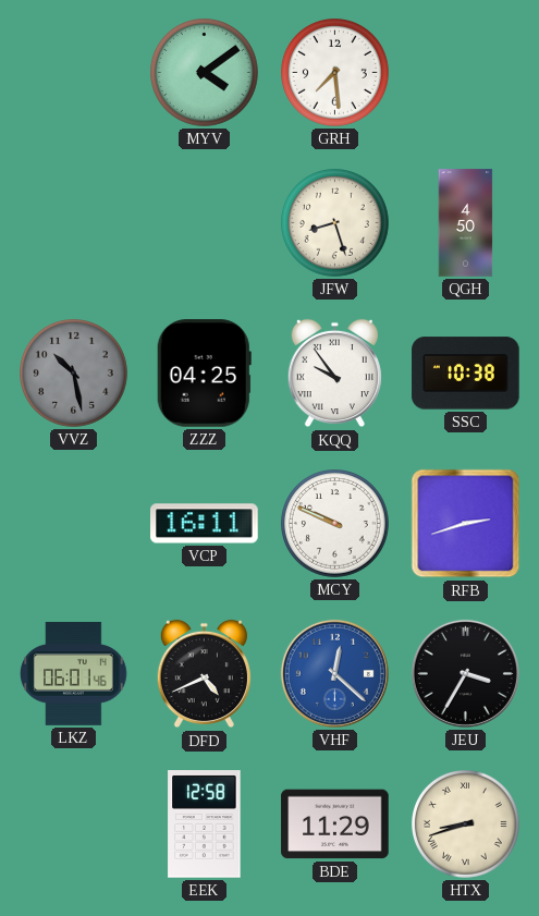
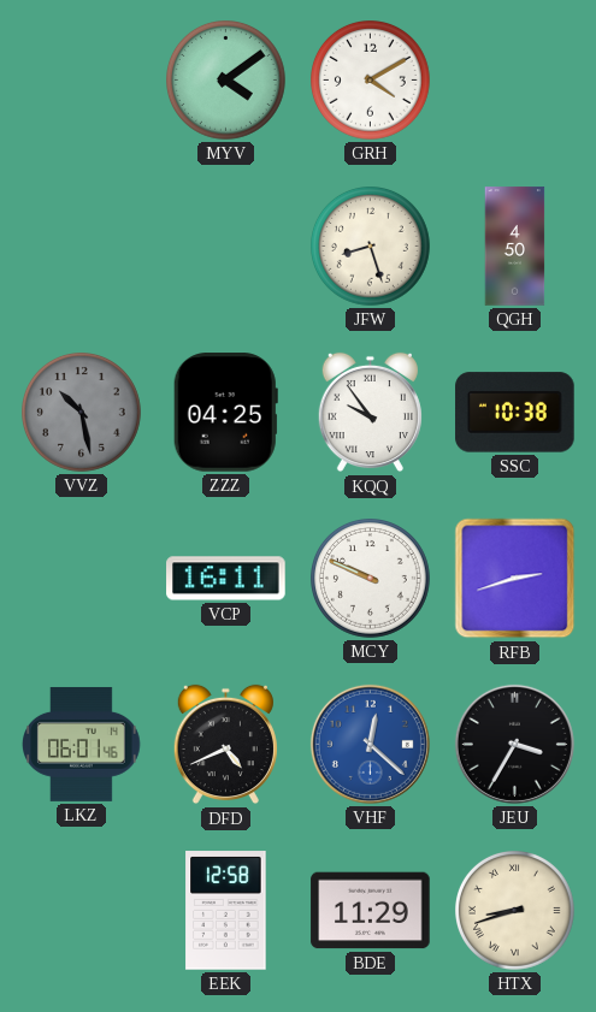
GRH: 7:29 -> 4:10 (371, 81)
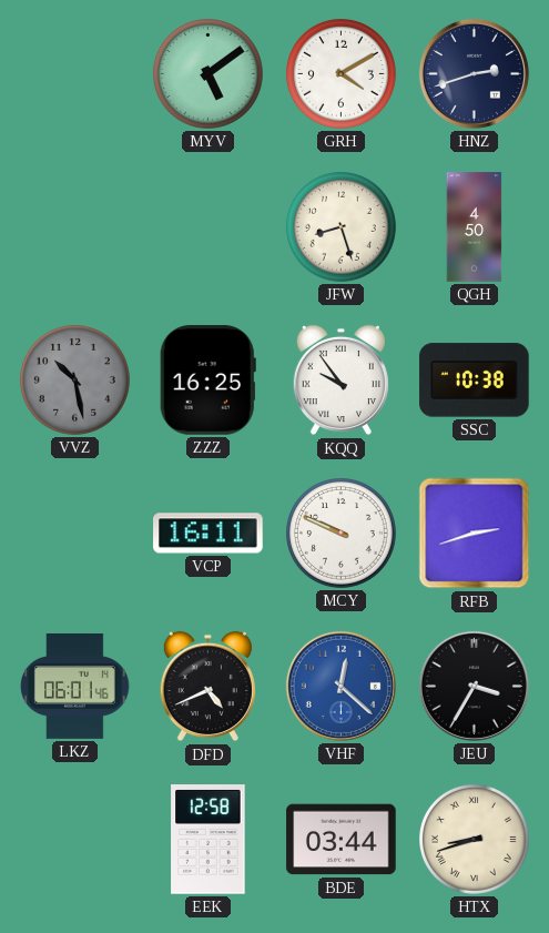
MYV: 4:09 -> 5:09 (209, 74)
HNZ: none -> 2:42 (474, 73)
ZZZ: 04:25 -> 16:25 (207, 381)
BDE: 11:29 -> 03:44 (342, 840)
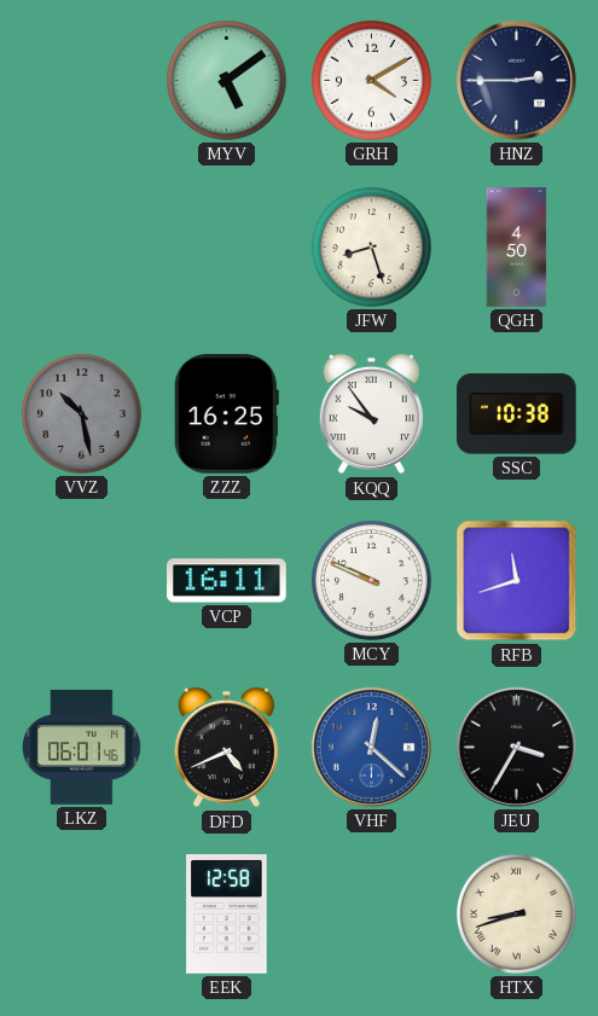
HNZ: 2:42 -> 2:45 (516, 80)
RFB: 2:42 -> 11:42 (517, 581)
BDE: 03:44 -> none (342, 840)
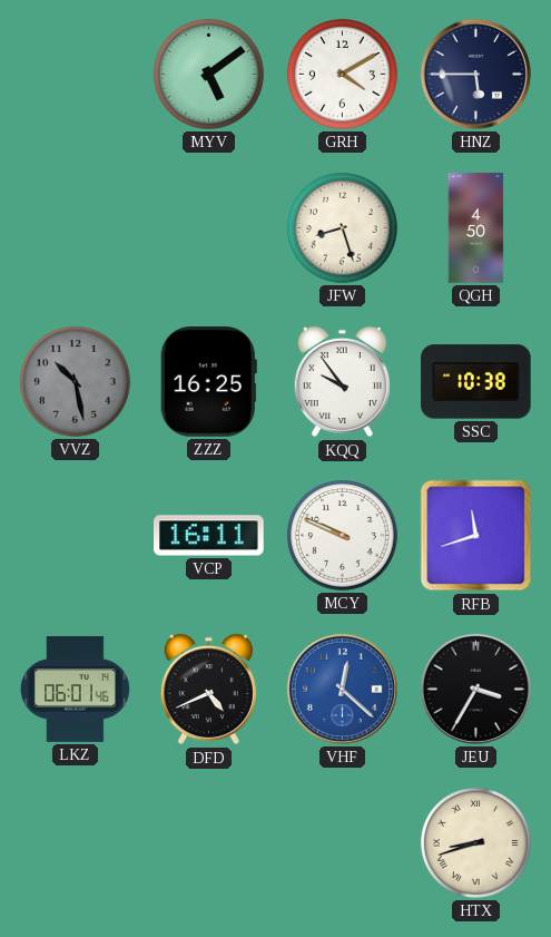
HNZ: 2:45 -> 5:45 (475, 74)
EEK: 12:58 -> none (227, 915)
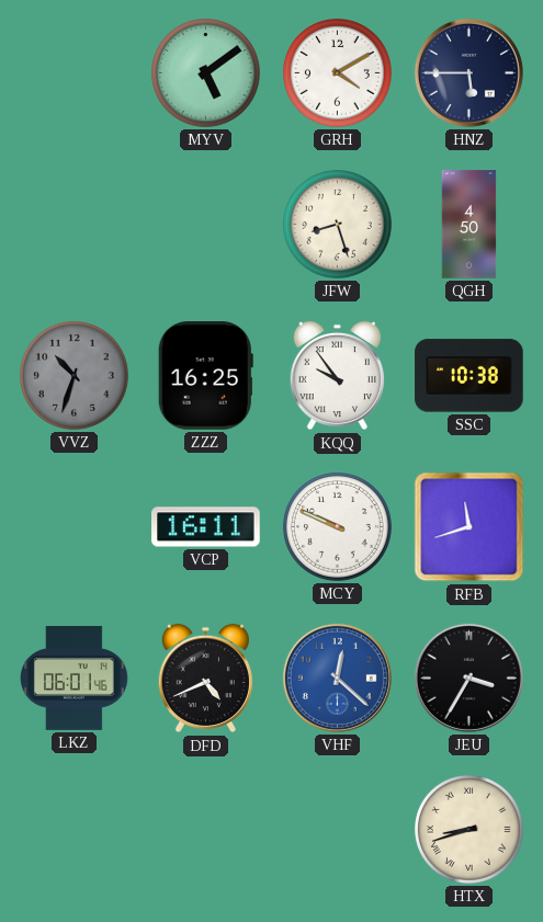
VVZ: 10:28 -> 10:33 (75, 376)
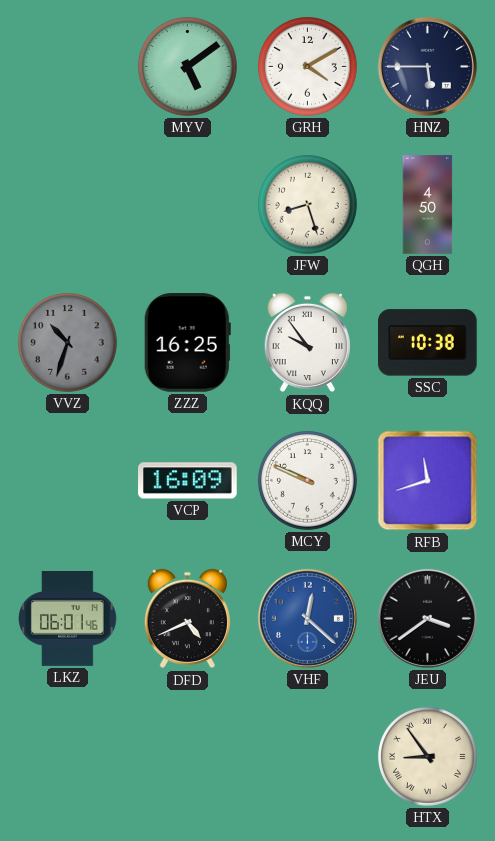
VCP: 16:11 -> 16:09 (188, 481)
JEU: 3:35 -> 3:39 (427, 618)
HTX: 8:42 -> 8:54 (428, 757)
